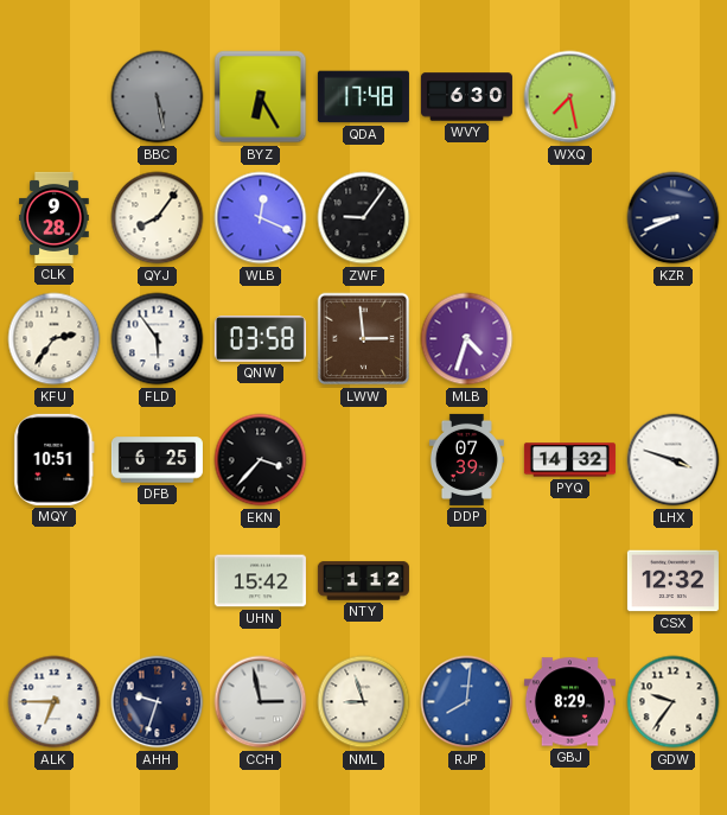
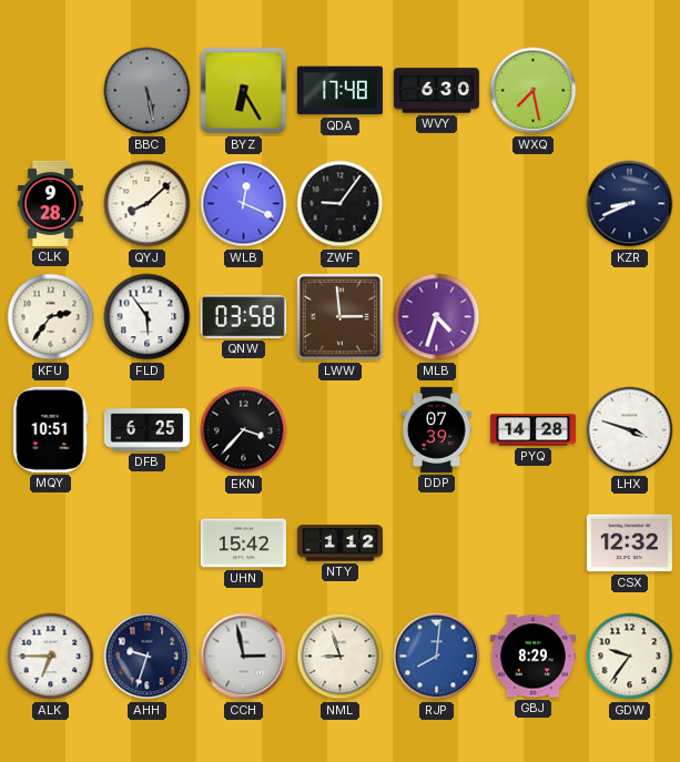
QYJ: 8:06 -> 8:08 (148, 204)
PYQ: 14:32 -> 14:28 (532, 430)
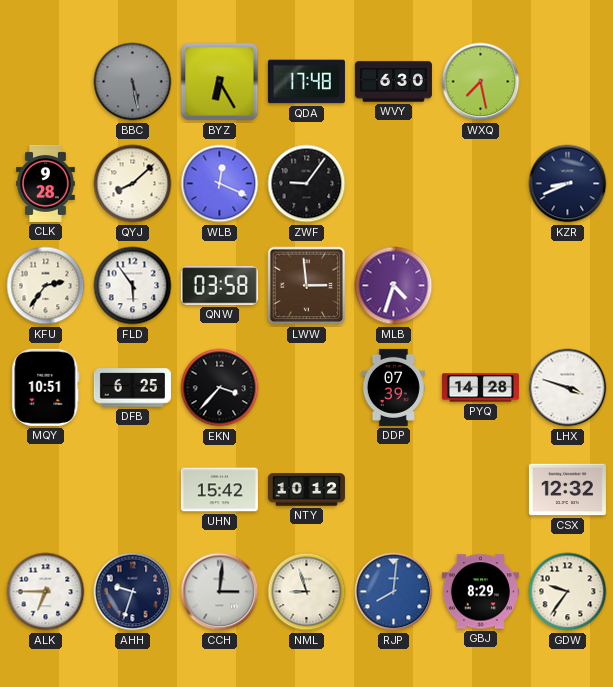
NTY: 1:12 -> 10:12 (306, 490)
CCH: 2:58 -> 3:01 (220, 592)
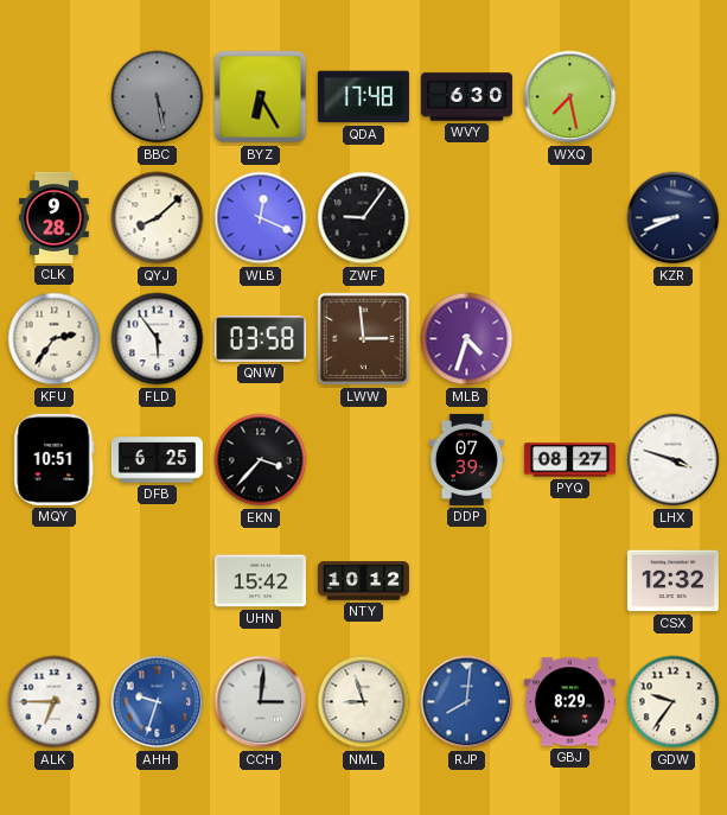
PYQ: 14:28 -> 08:27 (569, 460)
AHH dial: navy -> blue (158, 702)
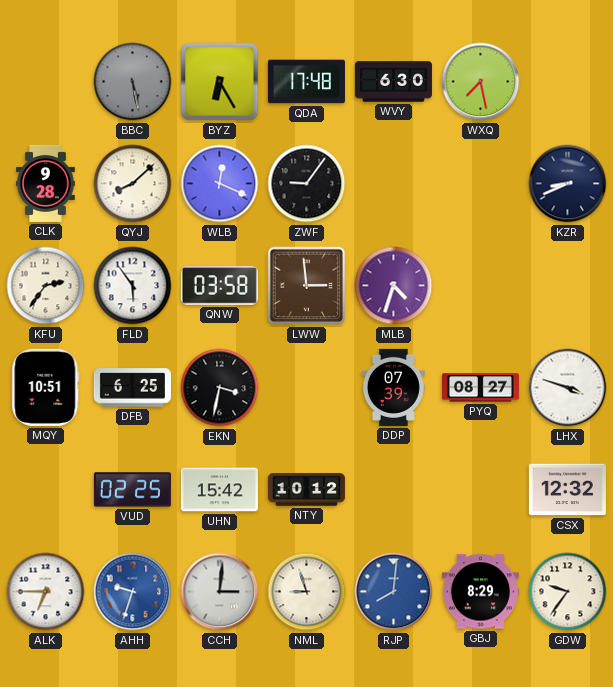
EKN: 3:37 -> 3:32 (220, 388)
VUD: none -> 02:25 (132, 490)
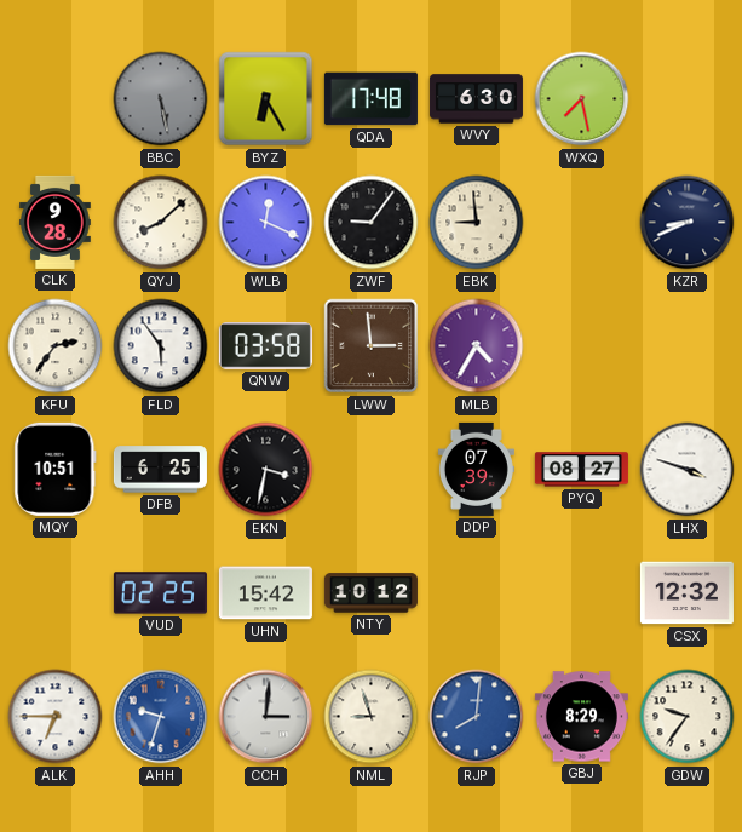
EBK: none -> 8:59 (477, 223)
MLB: 4:33 -> 4:35 (477, 346)
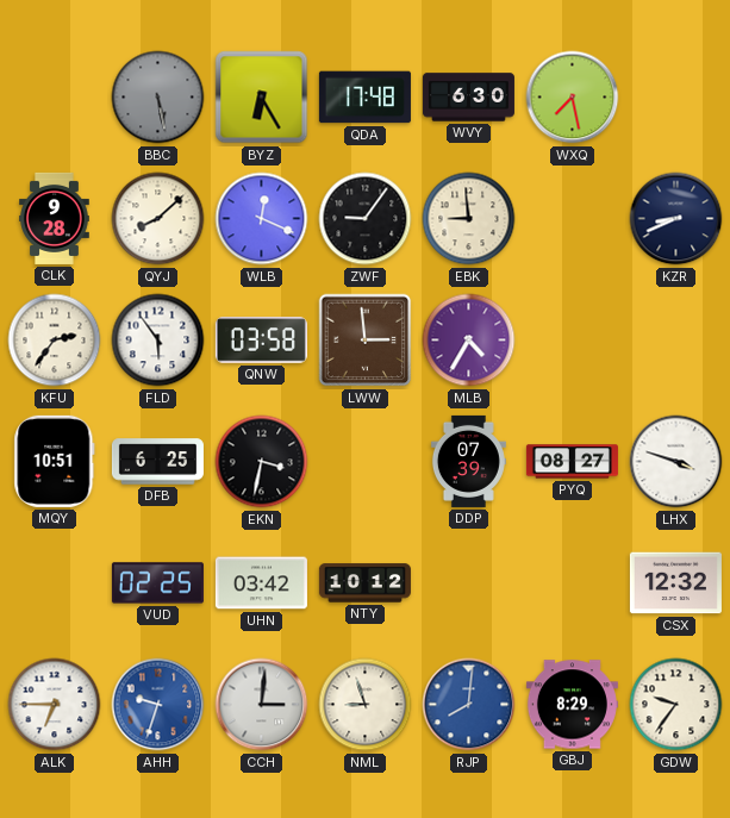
UHN: 15:42 -> 03:42 (261, 583)
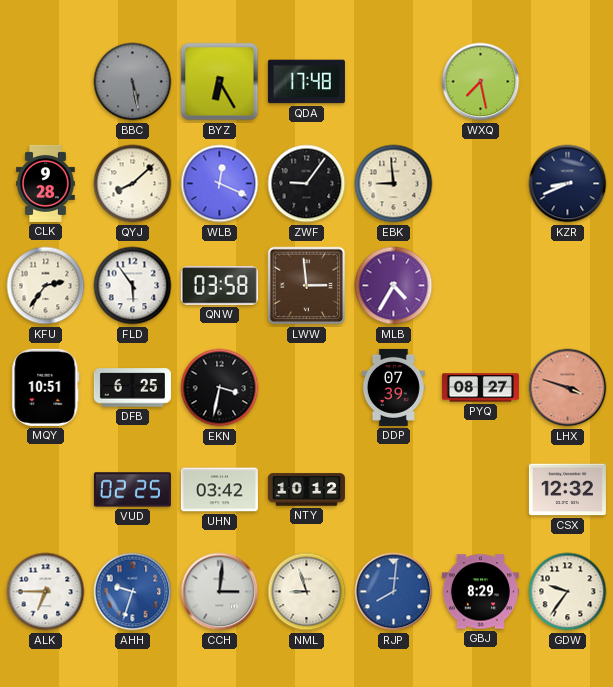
WVY: 6:30 -> none (468, 98)
LHX dial: white -> salmon (568, 388)
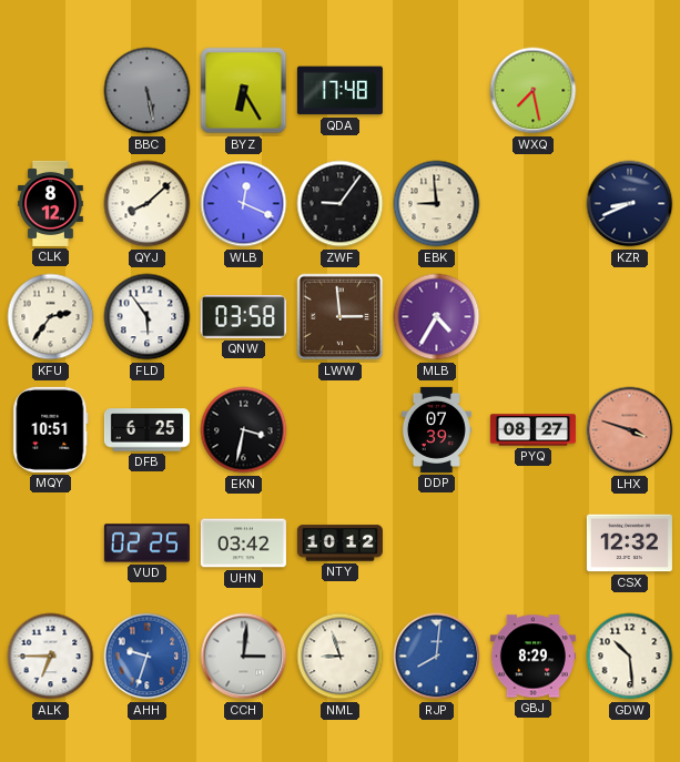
CLK: 9:28 -> 8:12 (51, 203)
GDW: 9:36 -> 10:29 (630, 657)
